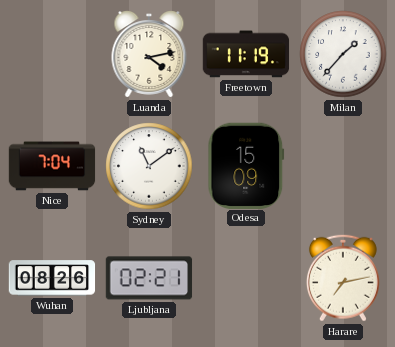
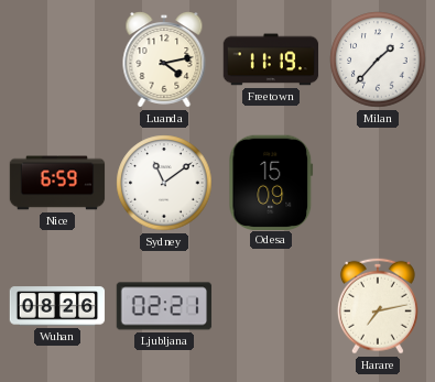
Nice: 7:04 -> 6:59 (57, 183)
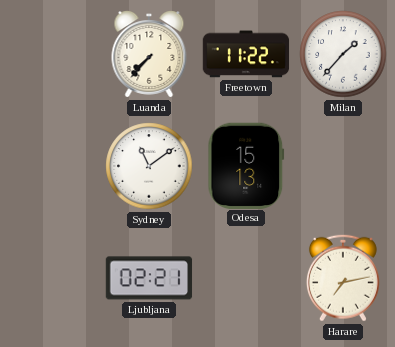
Luanda: 4:13 -> 7:37 (149, 55)
Freetown: 11:19 -> 11:22 (246, 54)
Nice: 6:59 -> none (57, 183)
Odesa: 15:09 -> 15:13 (246, 165)
Wuhan: 08:26 -> none (57, 306)
